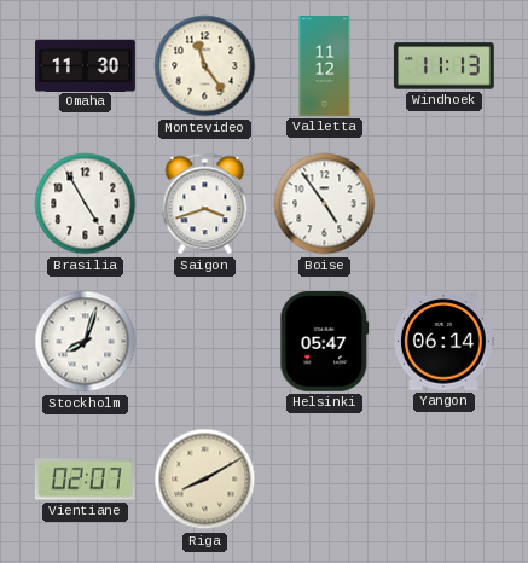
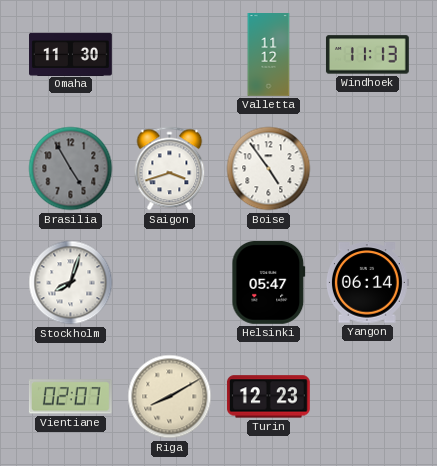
Montevideo: 11:24 -> none (205, 66)
Brasilia dial: white -> grey (71, 169)
Turin: none -> 12:23 (268, 397)
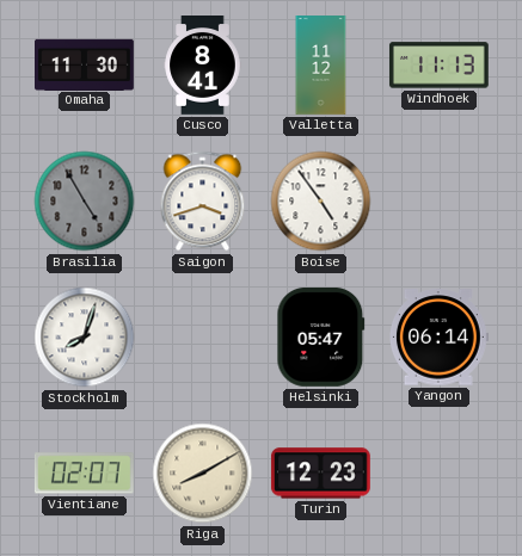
Cusco: none -> 8:41 (203, 66)
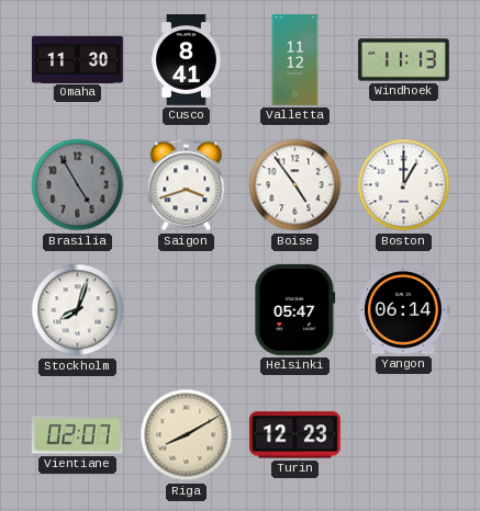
Boston: none -> 1:00 (404, 185)
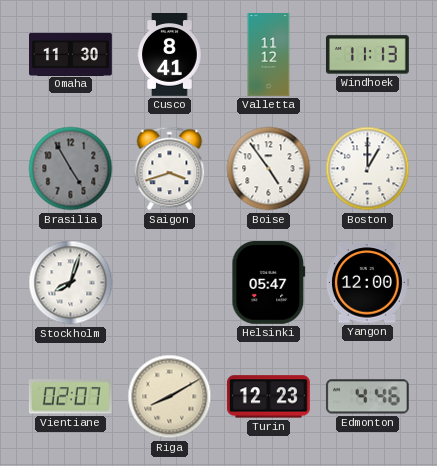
Yangon: 06:14 -> 12:00 (367, 283)
Edmonton: none -> 4:46 (367, 397)
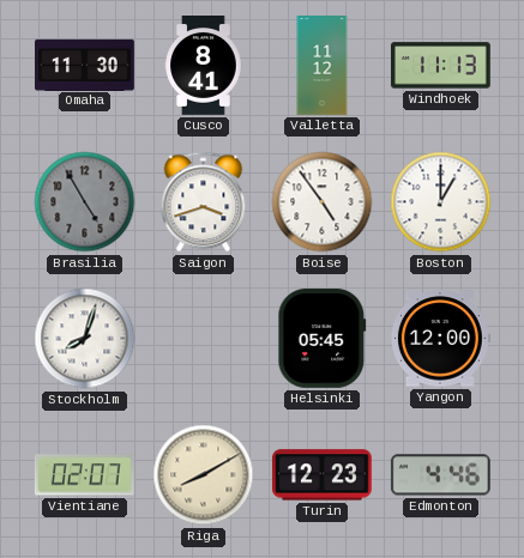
Helsinki: 05:47 -> 05:45 (323, 338)
